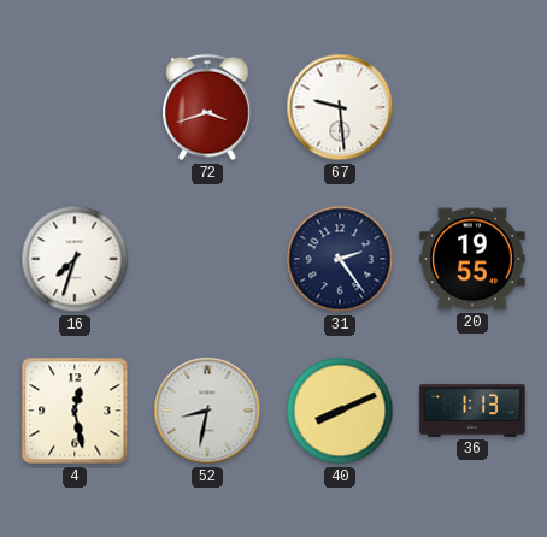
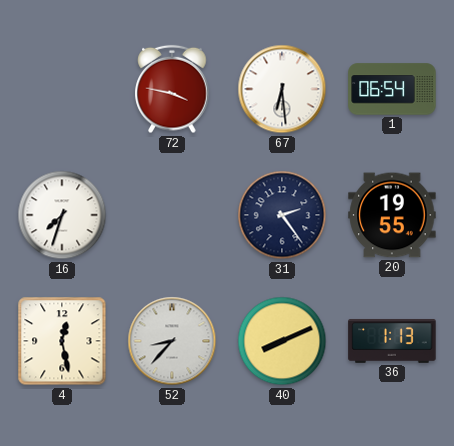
72: 3:42 -> 3:47 (172, 89)
67: 9:29 -> 6:29 (282, 89)
1: none -> 06:54 (392, 89)
52: 8:32 -> 8:37 (172, 341)
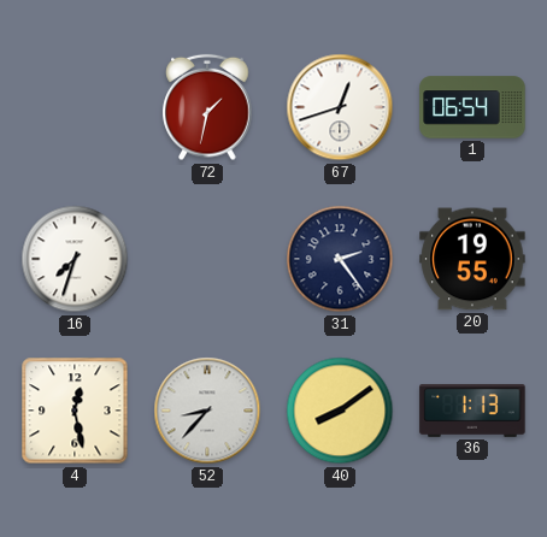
72: 3:47 -> 1:32 (207, 107)
67: 6:29 -> 12:42 (340, 107)
40: 8:11 -> 8:09 (340, 411)
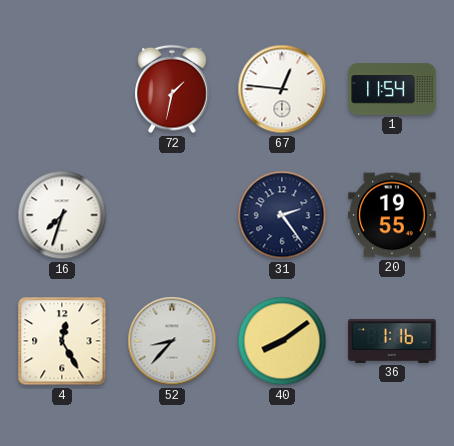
67: 12:42 -> 12:46 (282, 89)
1: 06:54 -> 11:54 (392, 89)
4: 12:28 -> 12:25 (62, 341)
36: 1:13 -> 1:16 (392, 341)
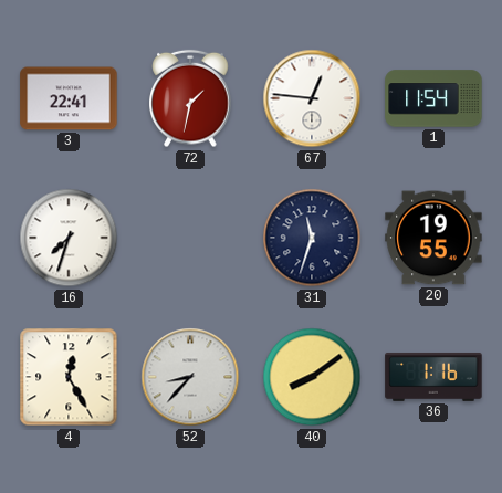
3: none -> 22:41 (69, 98)
31: 2:24 -> 11:33 (312, 238)
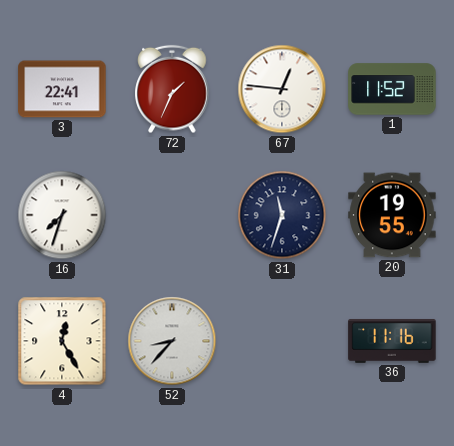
72: 1:32 -> 1:34 (172, 89)
1: 11:54 -> 11:52 (392, 89)
40: 8:09 -> none (312, 377)
36: 1:16 -> 11:16 (392, 341)
